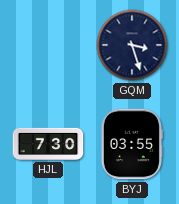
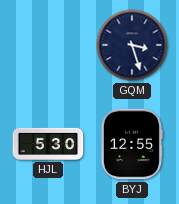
HJL: 7:30 -> 5:30 (48, 144)
BYJ: 03:55 -> 12:55 (131, 144)
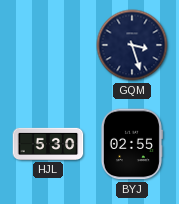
BYJ: 12:55 -> 02:55 (131, 144)
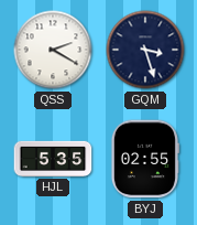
QSS: none -> 2:20 (53, 50)
HJL: 5:30 -> 5:35 (53, 159)
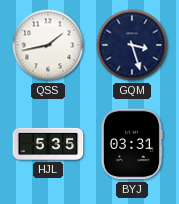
QSS: 2:20 -> 1:43 (48, 45)
BYJ: 02:55 -> 03:31 (131, 144)
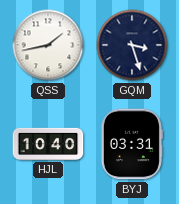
HJL: 5:35 -> 10:40 (48, 144)
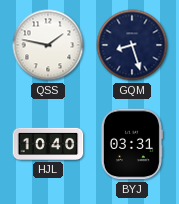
QSS: 1:43 -> 1:47 (48, 45)
GQM: 3:27 -> 8:27 (132, 45)
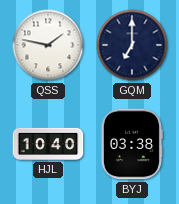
GQM: 8:27 -> 7:00 (132, 45)
BYJ: 03:31 -> 03:38 (131, 144)
